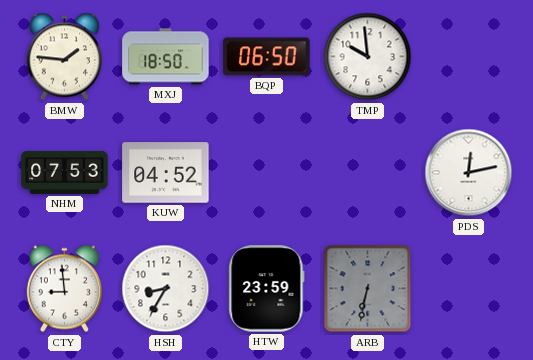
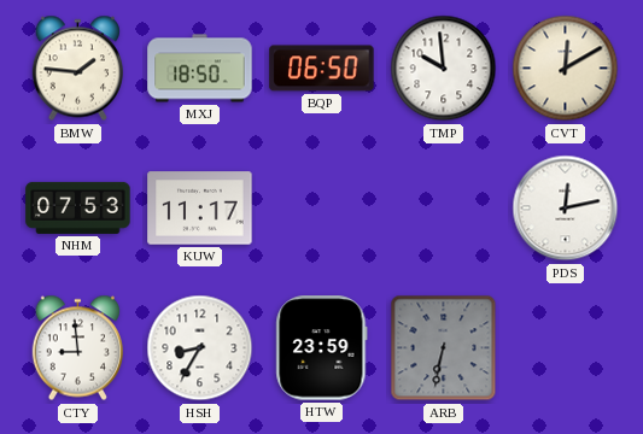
CVT: none -> 12:10 (566, 69)
KUW: 04:52 -> 11:17 (200, 209)
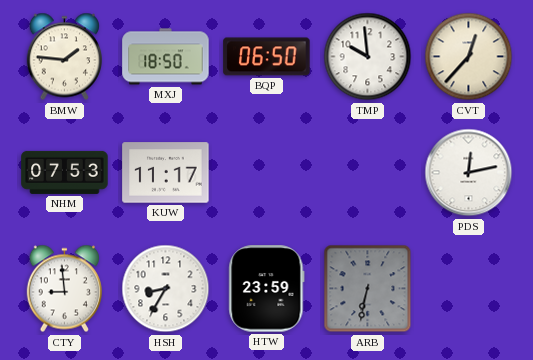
CVT: 12:10 -> 12:37 (469, 57)
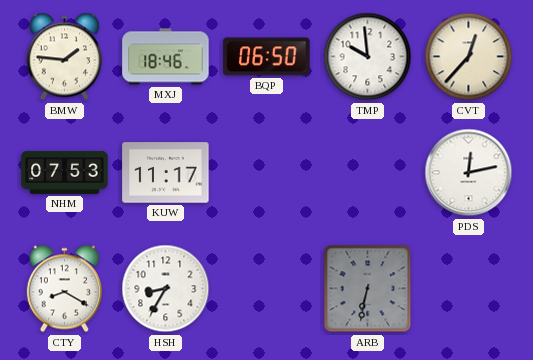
MXJ: 18:50 -> 18:46 (166, 57)
CTY: 8:59 -> 8:20 (64, 289)
HTW: 23:59 -> none (267, 289)
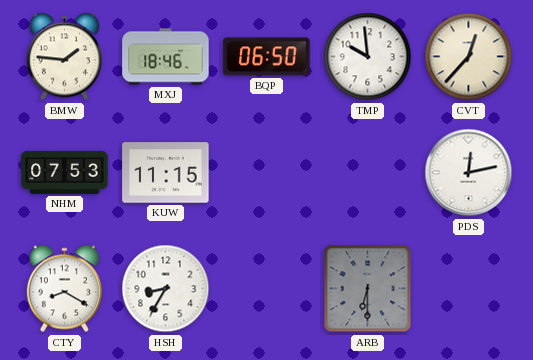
KUW: 11:17 -> 11:15 (166, 173)
ARB: 6:32 -> 6:30 (368, 289)
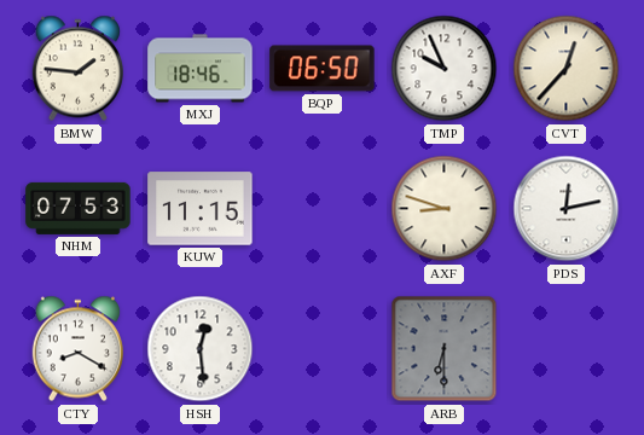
TMP: 9:59 -> 9:56 (445, 69)
AXF: none -> 8:48 (445, 209)
HSH: 8:35 -> 12:29 (201, 349)
